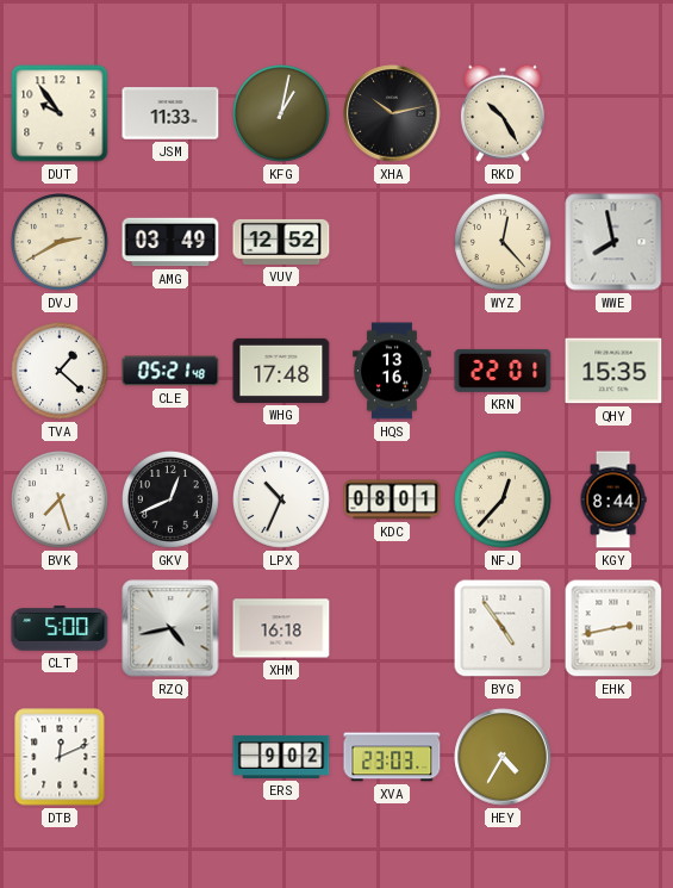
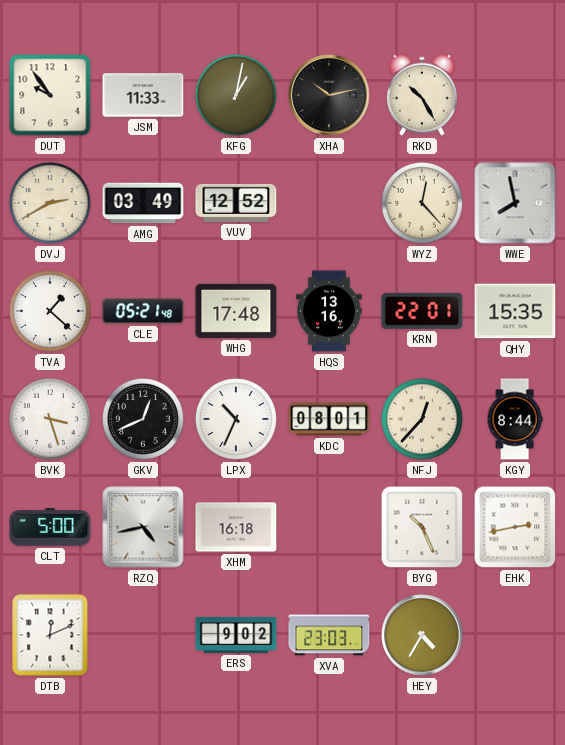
BVK: 7:27 -> 3:27 (51, 420)
BYG: 4:54 -> 10:26 (422, 527)
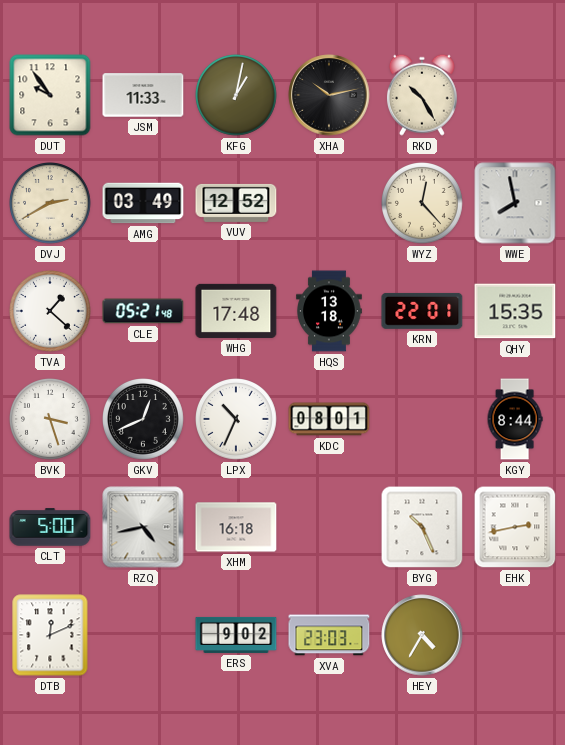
HQS: 13:16 -> 13:18 (330, 311)
NFJ: 12:37 -> none (423, 420)
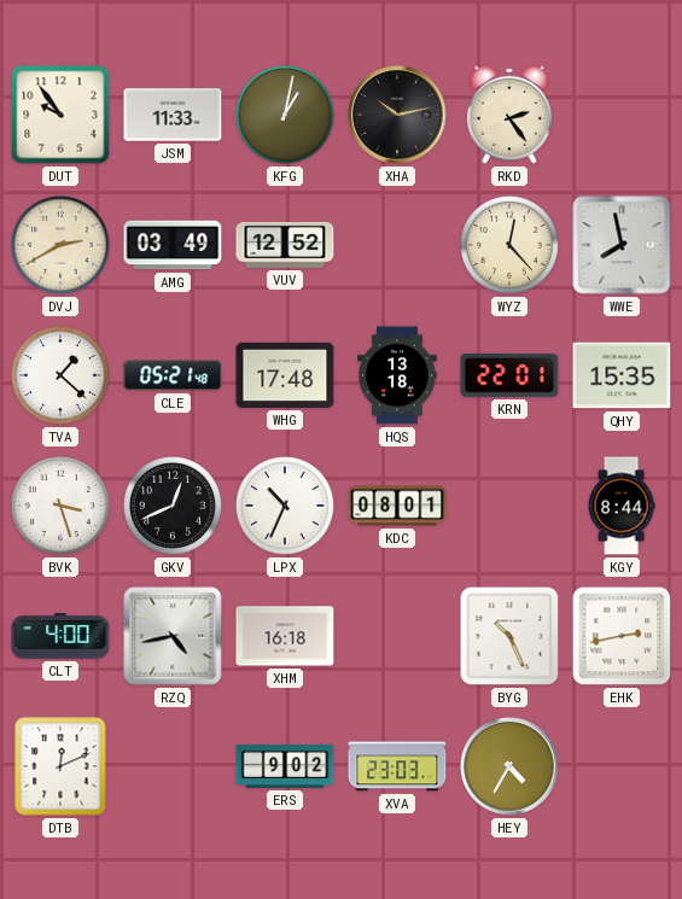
RKD: 10:25 -> 2:24 (509, 115)
CLT: 5:00 -> 4:00 (60, 636)
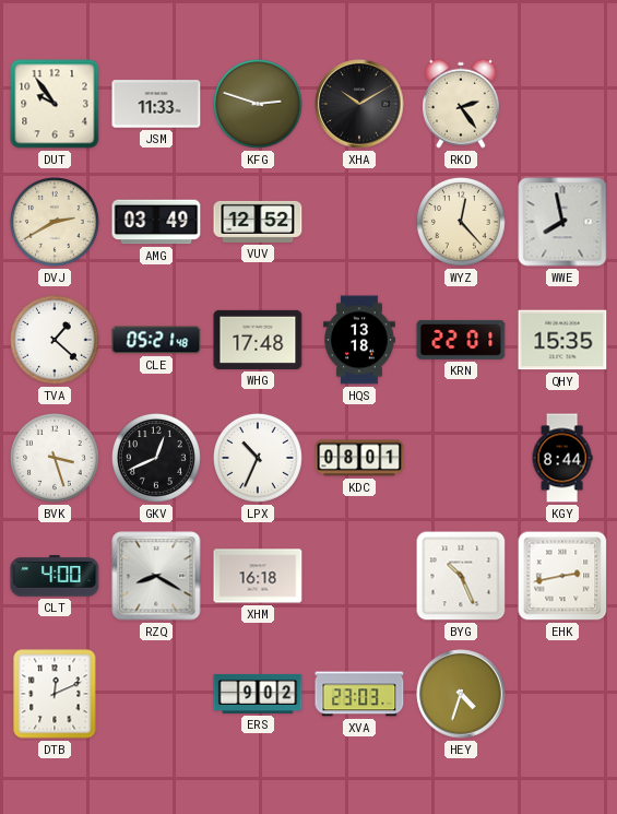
KFG: 1:02 -> 2:48 (259, 105)
XHA: 10:13 -> 10:10 (359, 104)
RZQ: 4:43 -> 8:20 (156, 576)
HEY: 4:35 -> 4:33 (461, 694)
